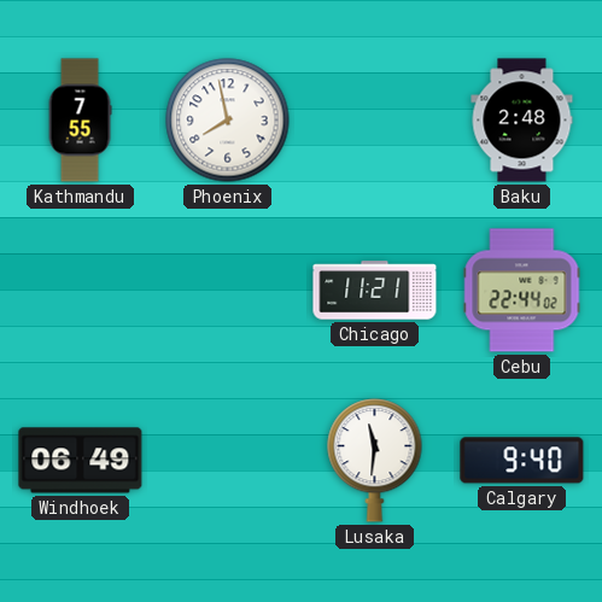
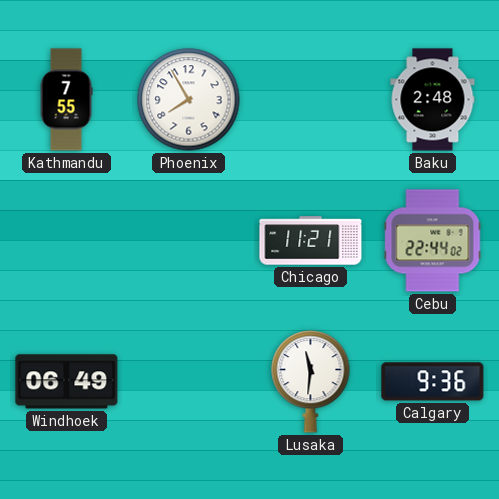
Phoenix: 7:58 -> 7:55 (189, 100)
Calgary: 9:40 -> 9:36 (433, 382)
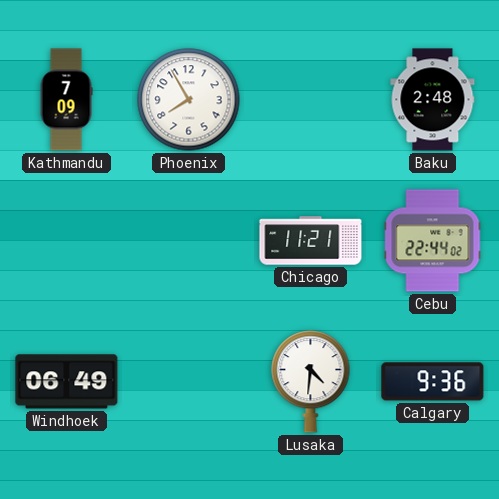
Kathmandu: 7:55 -> 7:09 (66, 100)
Lusaka: 11:31 -> 4:31 (311, 382)
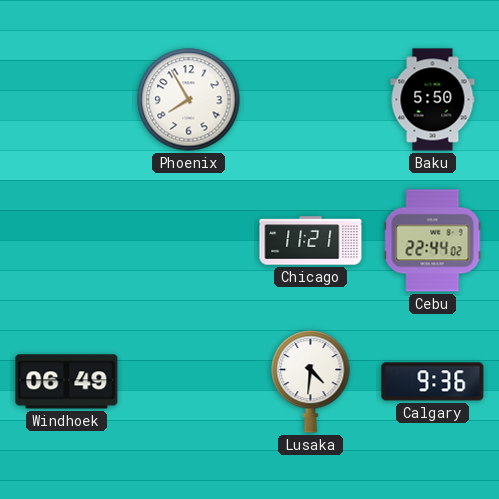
Kathmandu: 7:09 -> none (66, 100)
Baku: 2:48 -> 5:50 (433, 100)
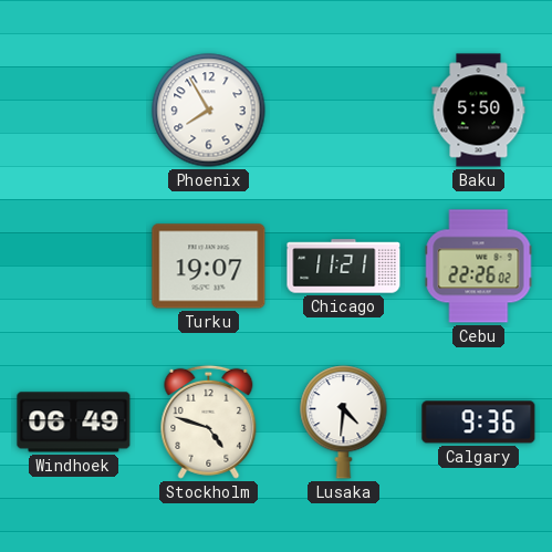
Turku: none -> 19:07 (209, 267)
Cebu: 22:44 -> 22:26 (479, 267)
Stockholm: none -> 4:48 (209, 421)
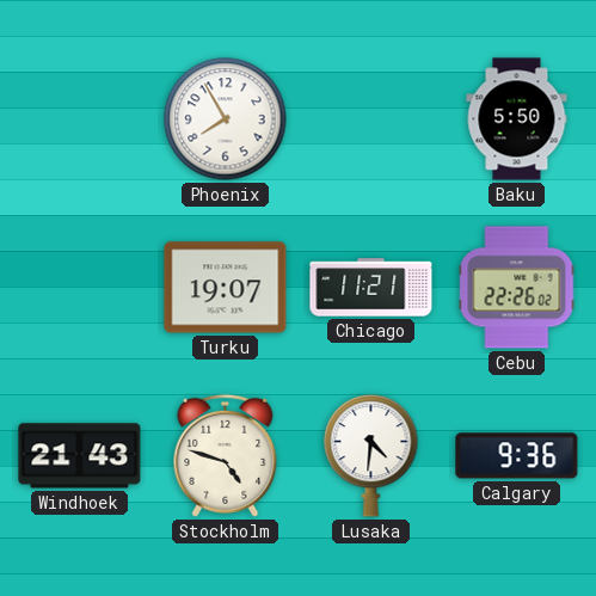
Windhoek: 06:49 -> 21:43 (80, 456)
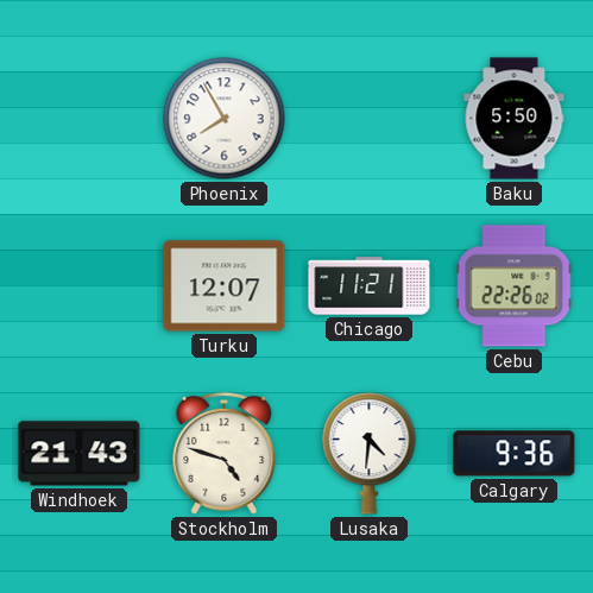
Turku: 19:07 -> 12:07 (225, 286)
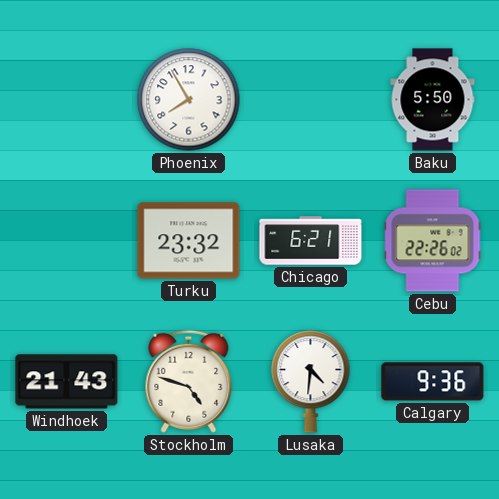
Turku: 12:07 -> 23:32 (189, 241)
Chicago: 11:21 -> 6:21 (311, 241)
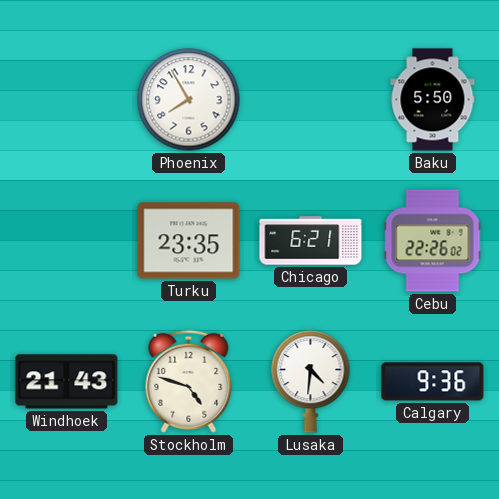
Turku: 23:32 -> 23:35 (189, 241)
